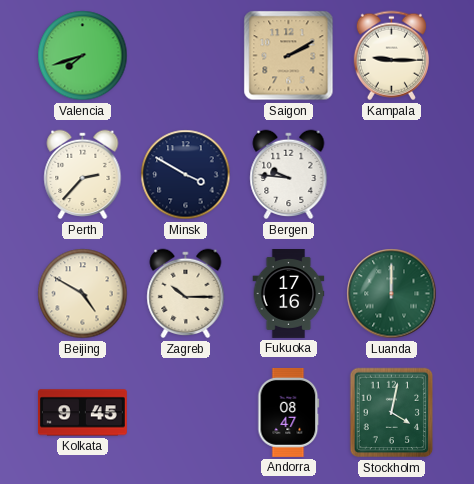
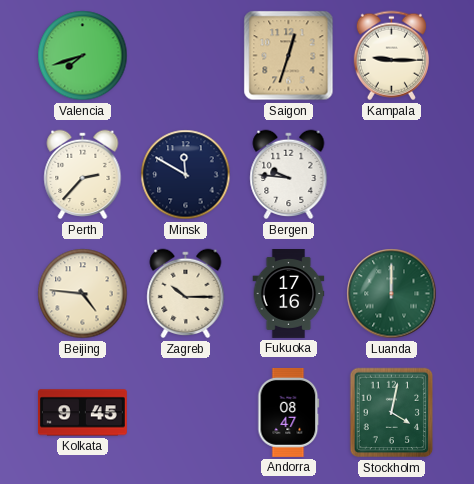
Saigon: 2:10 -> 12:33 (289, 56)
Minsk: 3:50 -> 11:50 (186, 175)
Beijing: 4:50 -> 4:46 (83, 294)
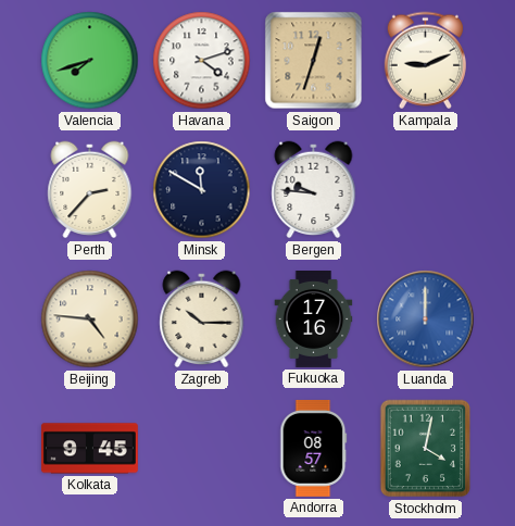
Havana: none -> 4:12 (202, 61)
Kampala: 9:15 -> 9:11 (425, 61)
Luanda dial: green -> blue (426, 320)
Andorra: 08:47 -> 08:57 (314, 448)
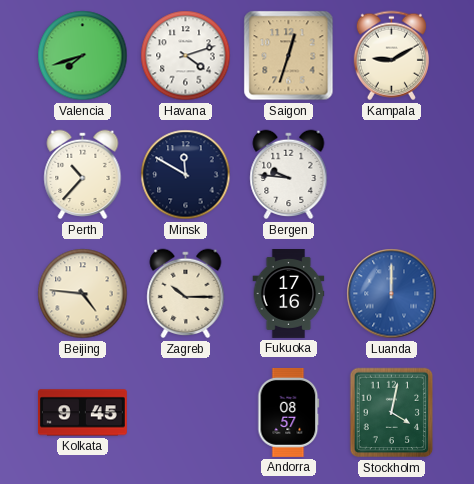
Kampala: 9:11 -> 9:10 (391, 56)
Perth: 2:37 -> 10:37 (83, 175)
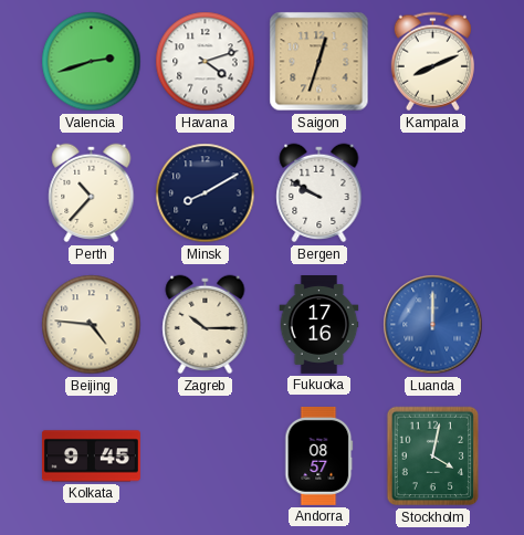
Valencia: 7:42 -> 2:42 (92, 62)
Kampala: 9:10 -> 8:11 (432, 62)
Minsk: 11:50 -> 8:10 (206, 193)
Bergen: 9:46 -> 9:50 (319, 193)
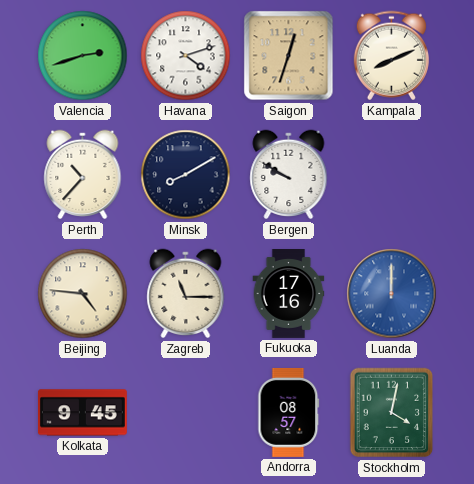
Zagreb: 10:15 -> 11:15 (186, 294)
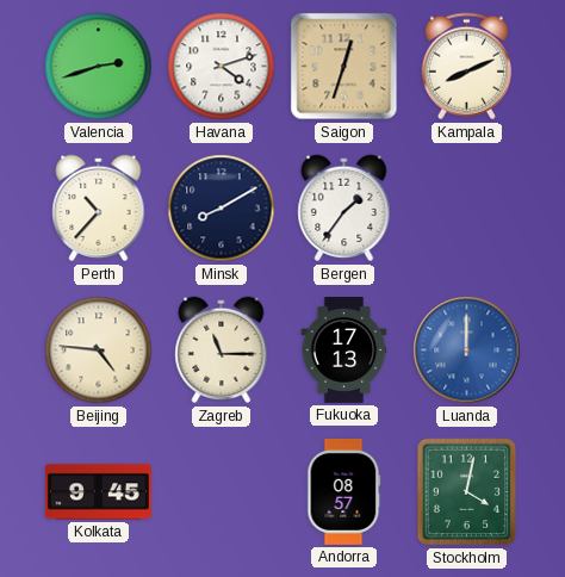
Bergen: 9:50 -> 1:36 (344, 209)
Fukuoka: 17:16 -> 17:13 (344, 350)
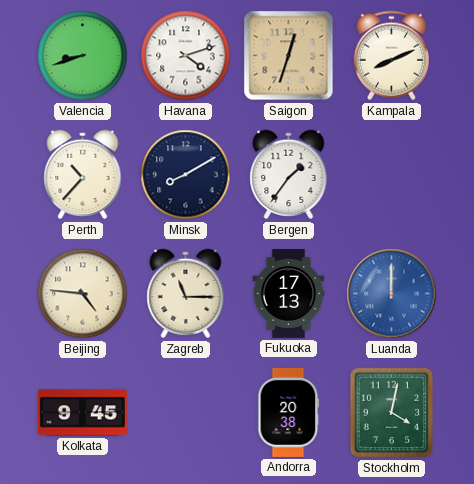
Valencia: 2:42 -> 8:42 (83, 56)
Andorra: 08:57 -> 20:38 (289, 412)
